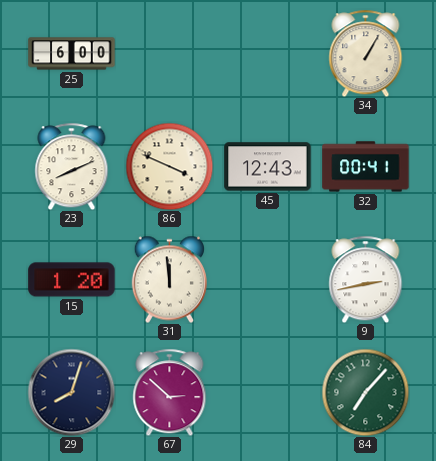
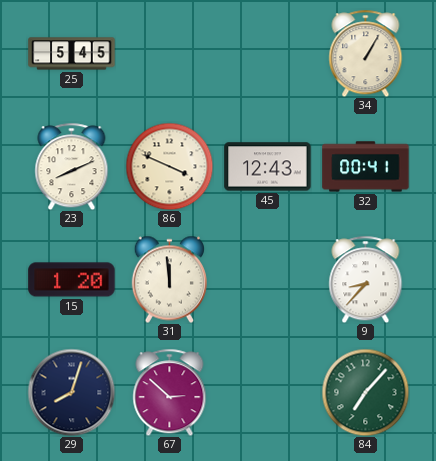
25: 6:00 -> 5:45 (72, 54)
9: 2:43 -> 8:37 (366, 279)
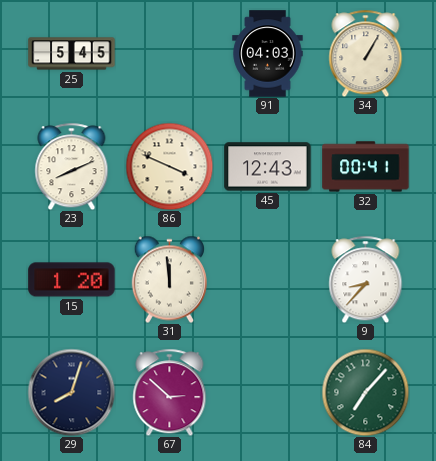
91: none -> 04:03 (268, 54)
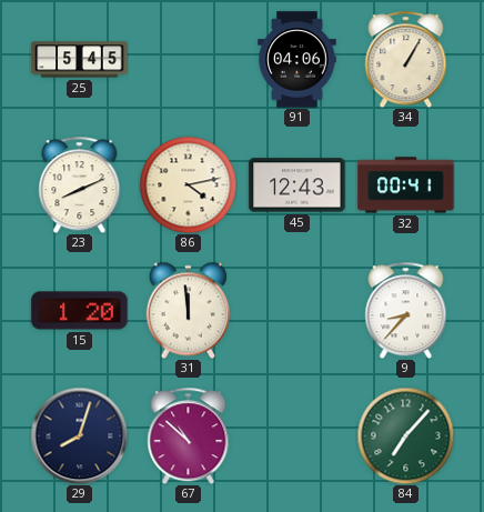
91: 04:03 -> 04:06 (298, 60)
86: 3:49 -> 4:13 (188, 184)
67: 2:52 -> 10:52 (189, 435)
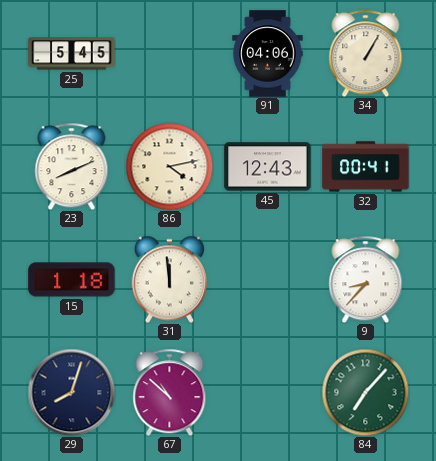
15: 1:20 -> 1:18 (72, 280)
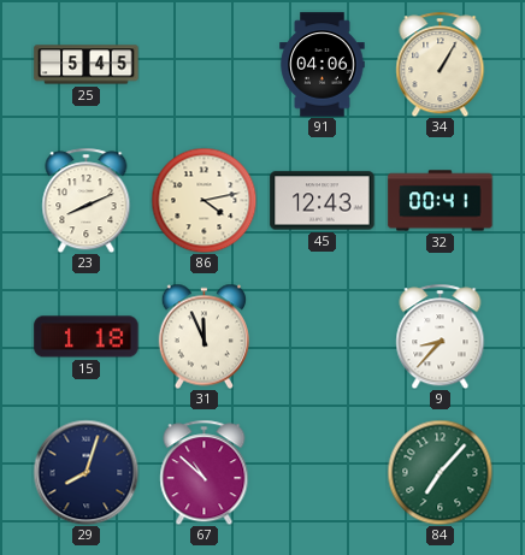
31: 11:59 -> 11:56 (203, 336)
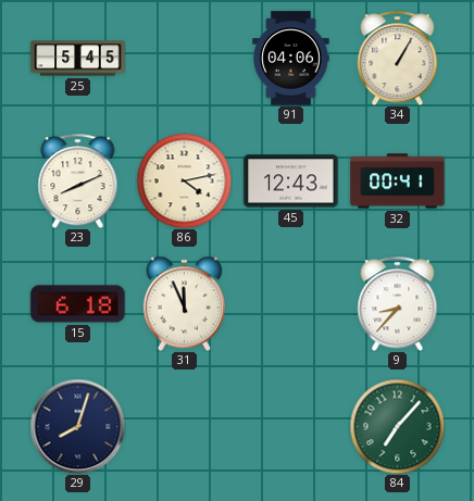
15: 1:18 -> 6:18 (78, 304)
67: 10:52 -> none (205, 472)
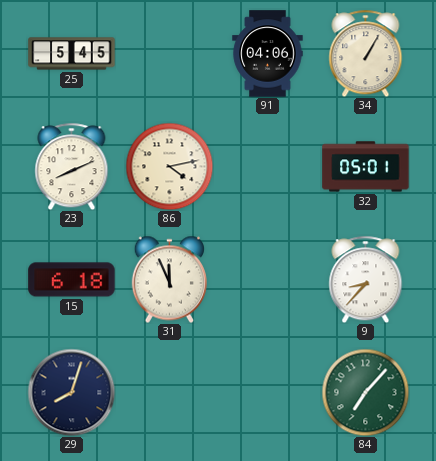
45: 12:43 -> none (291, 181)
32: 00:41 -> 05:01 (366, 167)
